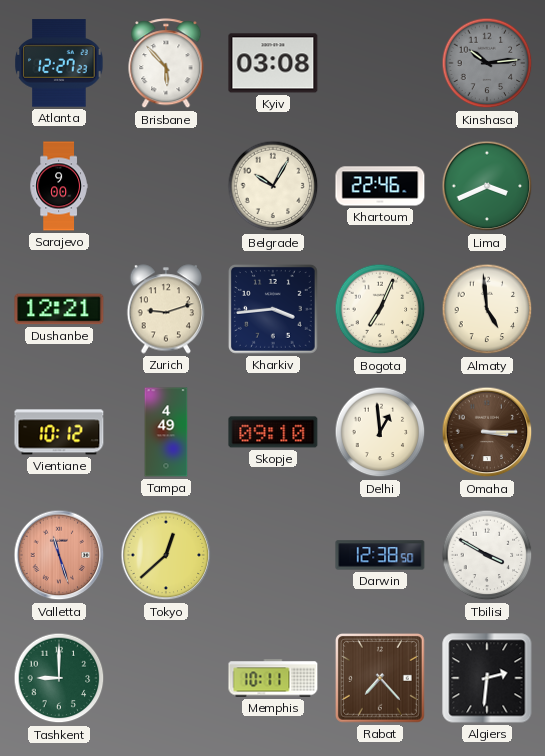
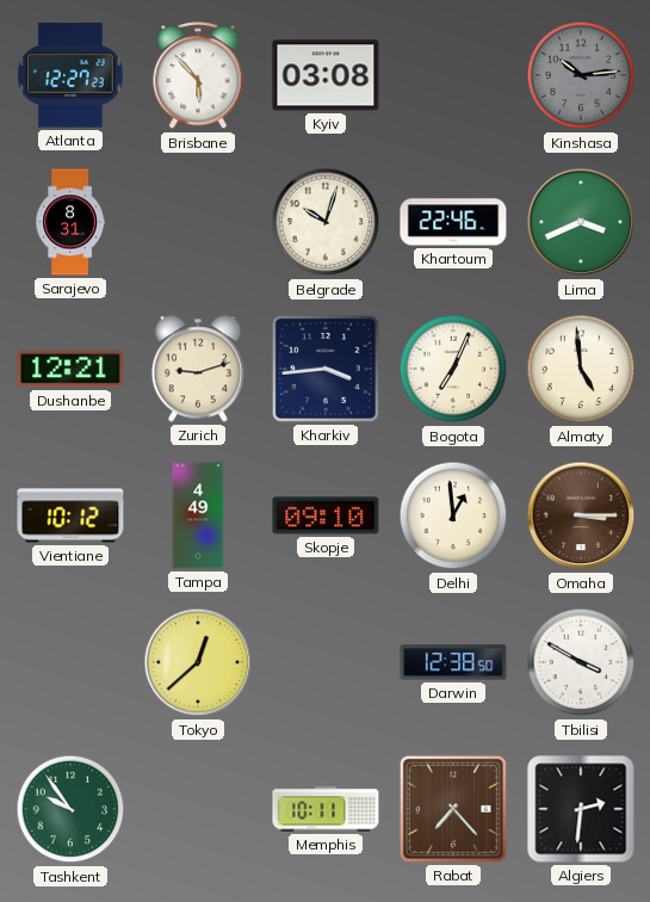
Sarajevo: 9:00 -> 8:31 (70, 222)
Belgrade: 10:05 -> 10:03 (326, 222)
Valletta: 11:27 -> none (59, 555)
Tashkent: 9:00 -> 9:54 (70, 809)
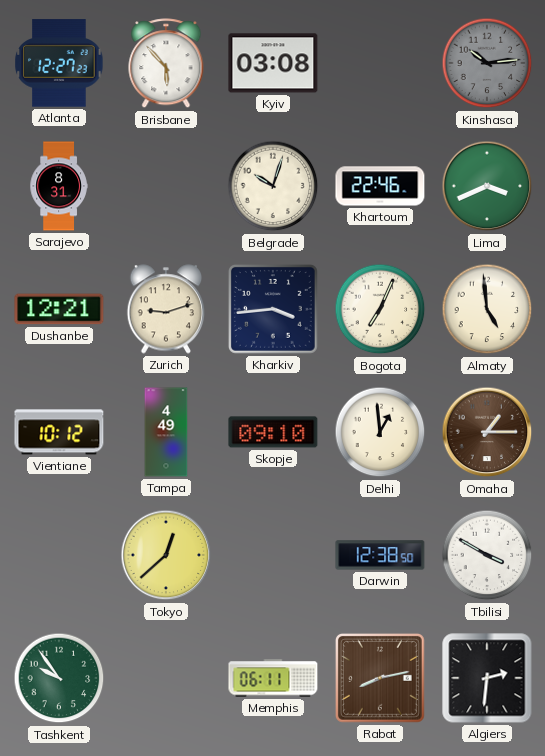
Omaha: 3:15 -> 1:15 (487, 432)
Memphis: 10:11 -> 06:11 (273, 678)
Rabat: 7:23 -> 8:13 (380, 678)
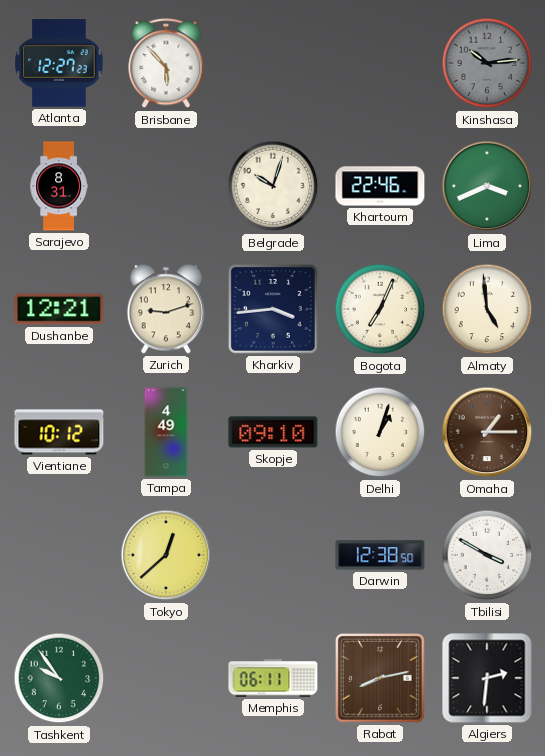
Kyiv: 03:08 -> none (273, 63)
Delhi: 12:59 -> 1:03 (380, 432)
